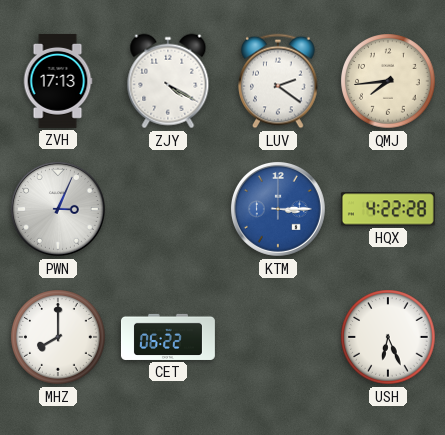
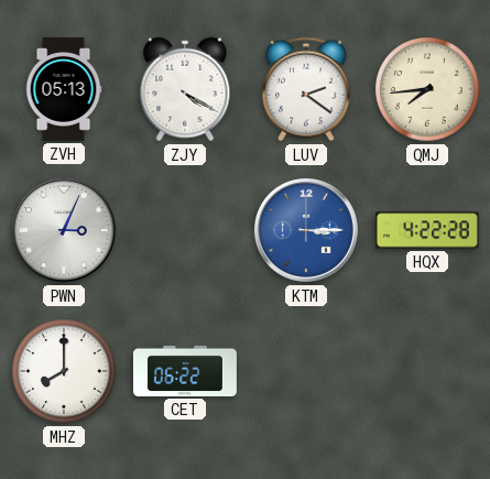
ZVH: 17:13 -> 05:13 (64, 89)
USH: 6:26 -> none (388, 337)
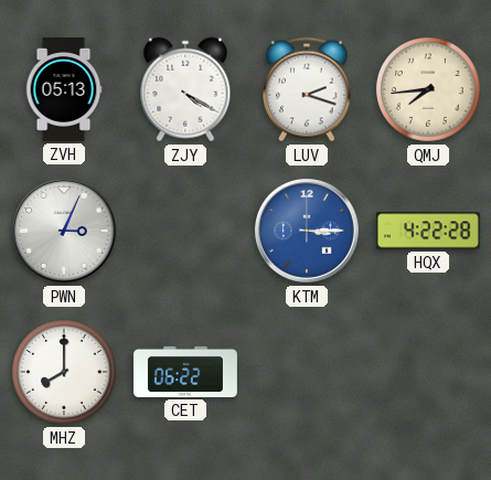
LUV: 2:21 -> 2:18 (307, 89)
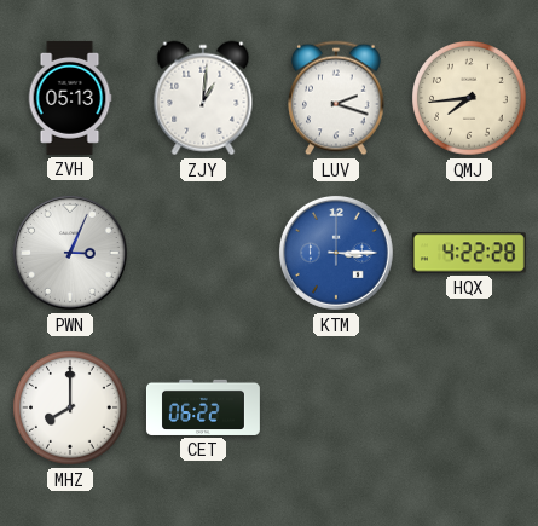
ZJY: 4:20 -> 1:01 (203, 98)
